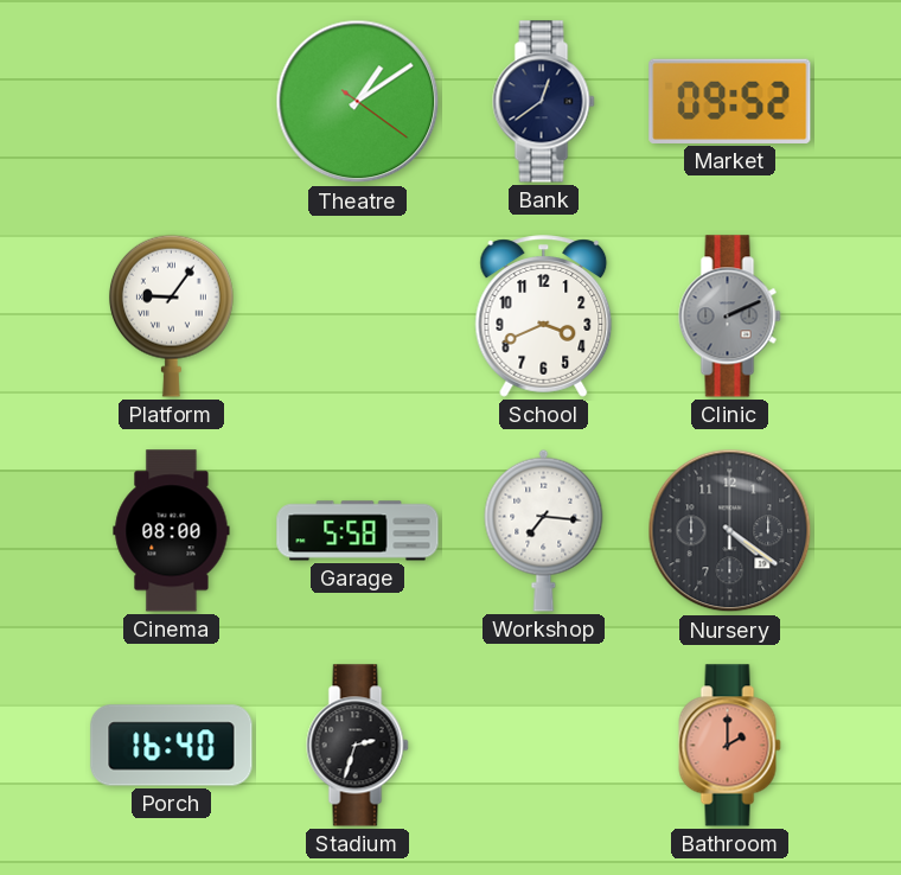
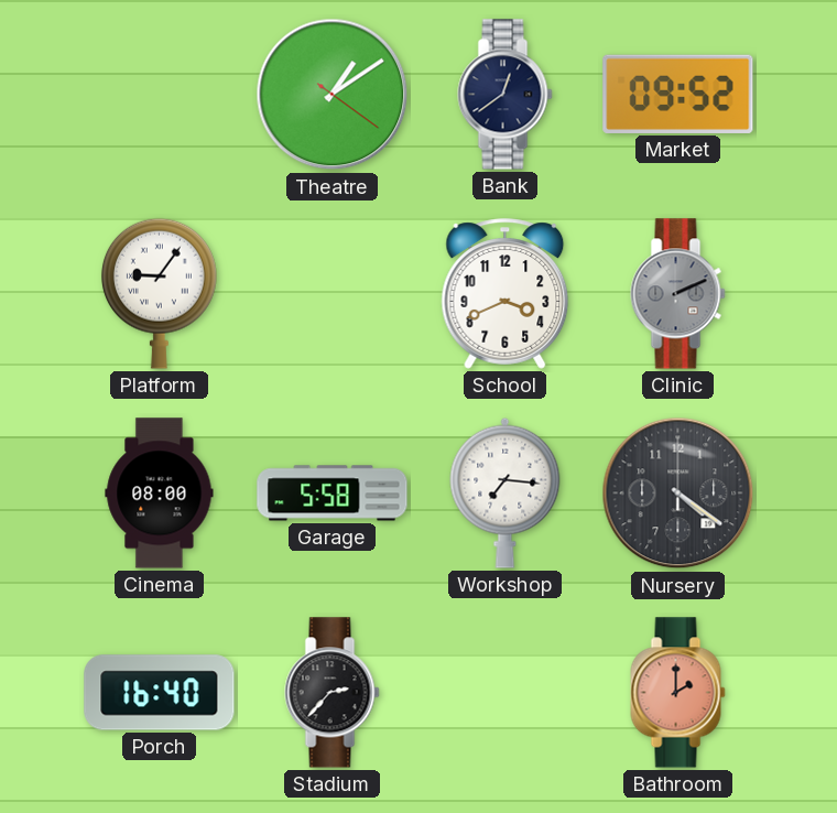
Stadium: 2:33 -> 2:37 (333, 693)
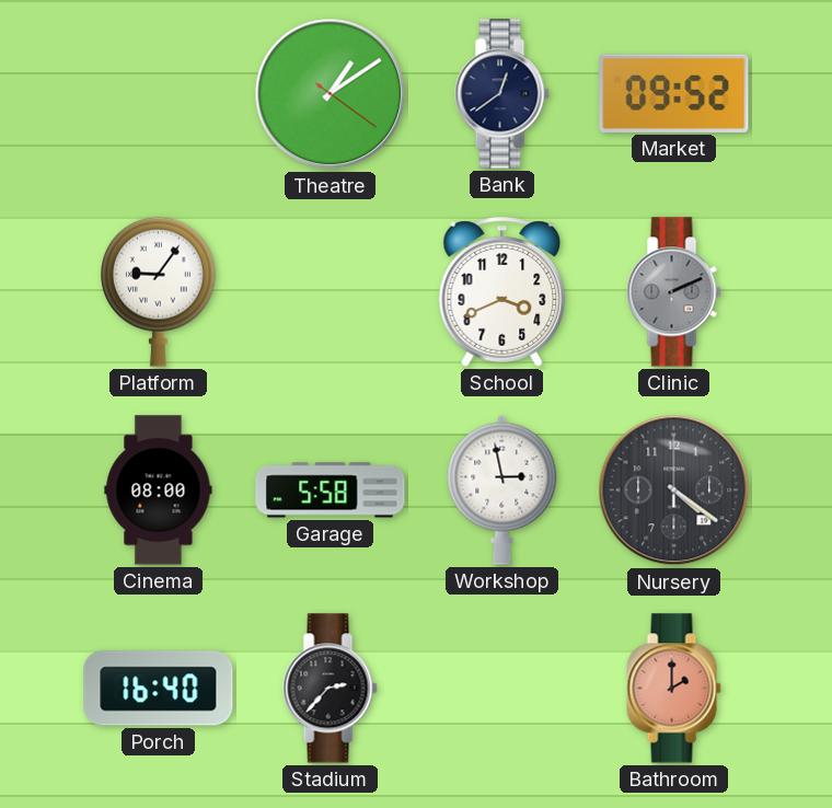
Workshop: 7:16 -> 2:58 (502, 489)
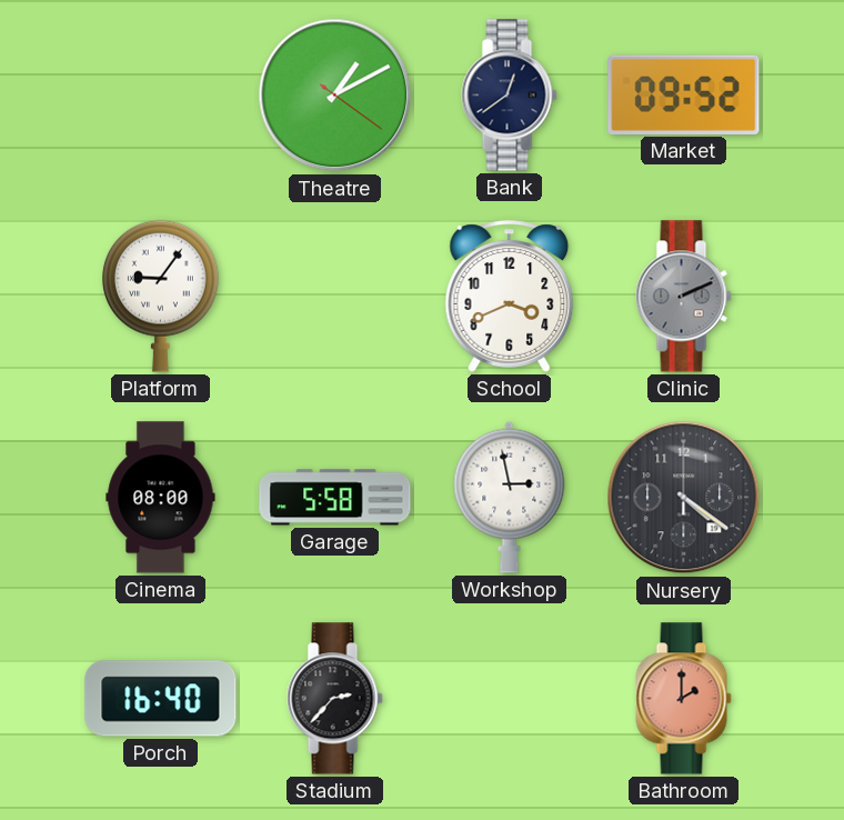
Theatre: 1:09 -> 1:10 (335, 96)
